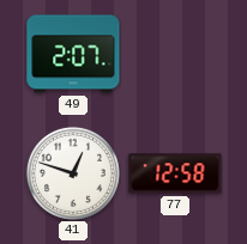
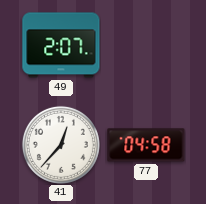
41: 12:48 -> 12:37 (61, 145)
77: 12:58 -> 04:58 (146, 145)
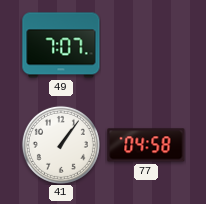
49: 2:07 -> 7:07 (61, 45)
41: 12:37 -> 1:06 (61, 145)
